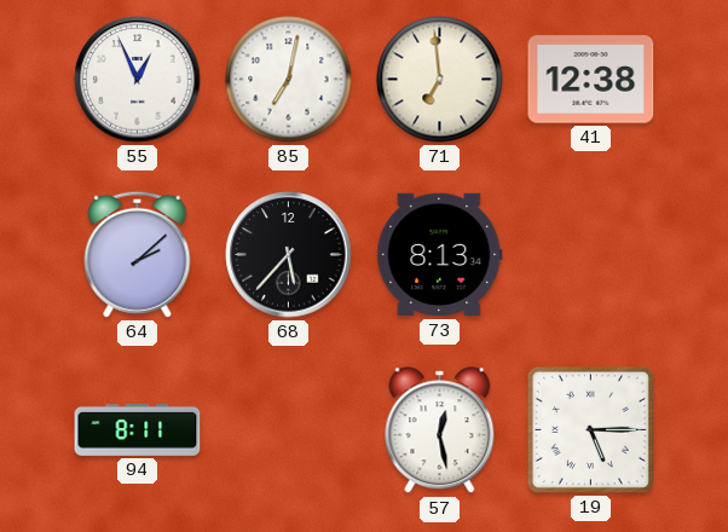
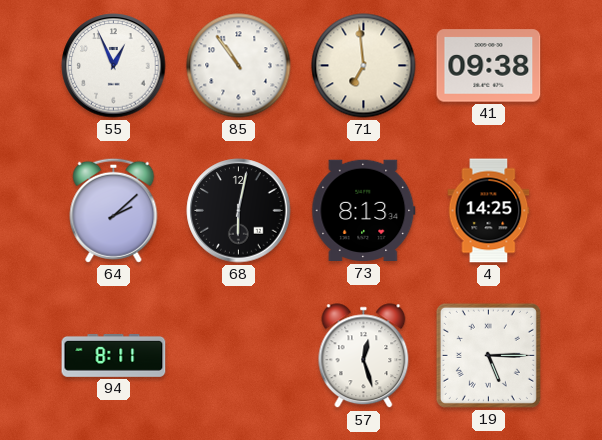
85: 7:02 -> 10:54 (239, 66)
41: 12:38 -> 09:38 (489, 66)
68: 5:37 -> 6:02 (239, 211)
4: none -> 14:25 (489, 211)
57: 12:28 -> 12:27 (364, 356)
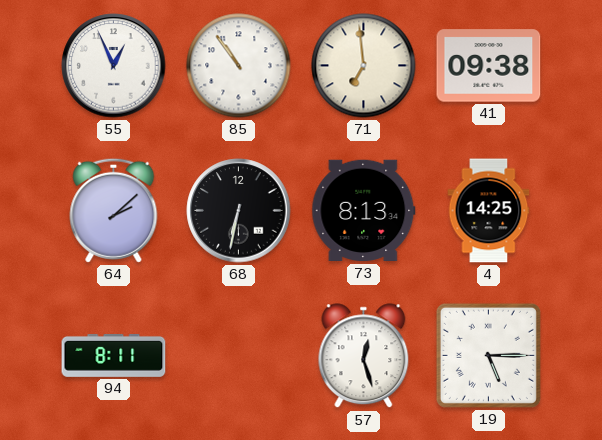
68: 6:02 -> 6:32 (239, 211)
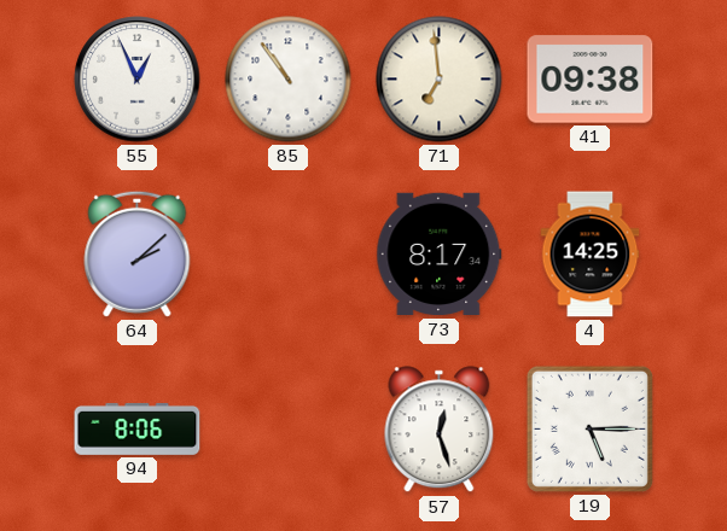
68: 6:32 -> none (239, 211)
73: 8:13 -> 8:17 (440, 255)
94: 8:11 -> 8:06 (138, 428)
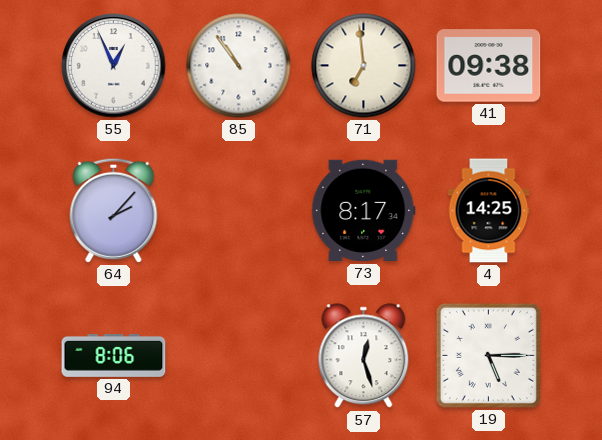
64: 2:08 -> 2:07 (114, 210)
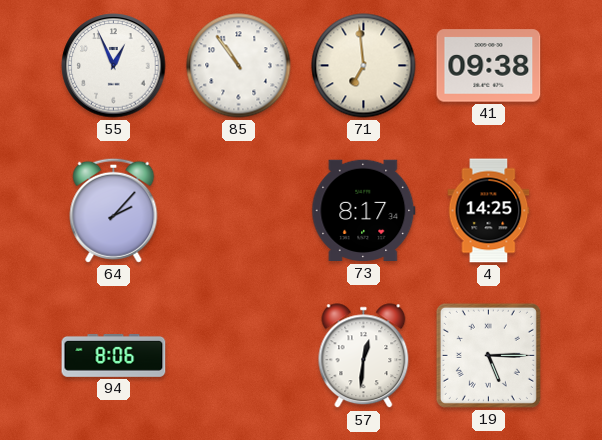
57: 12:27 -> 12:31 (364, 356)
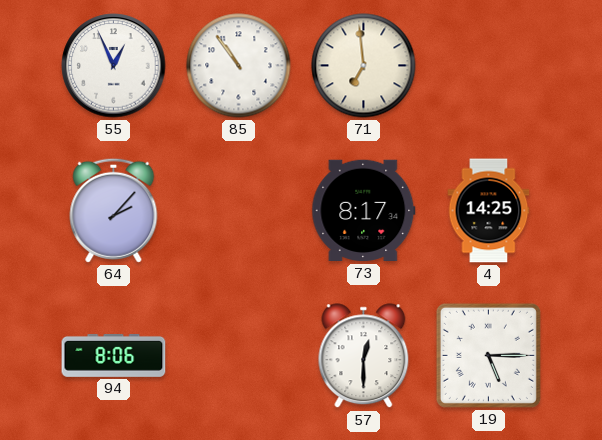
41: 09:38 -> none (489, 66)
57: 12:31 -> 12:30 (364, 356)
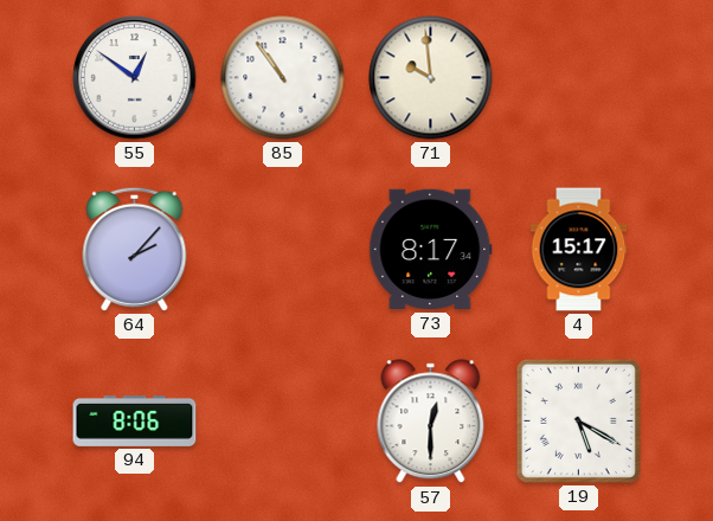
55: 12:56 -> 12:51 (135, 78)
71: 6:59 -> 9:59 (431, 78)
4: 14:25 -> 15:17 (579, 250)
19: 5:15 -> 5:20 (578, 420)
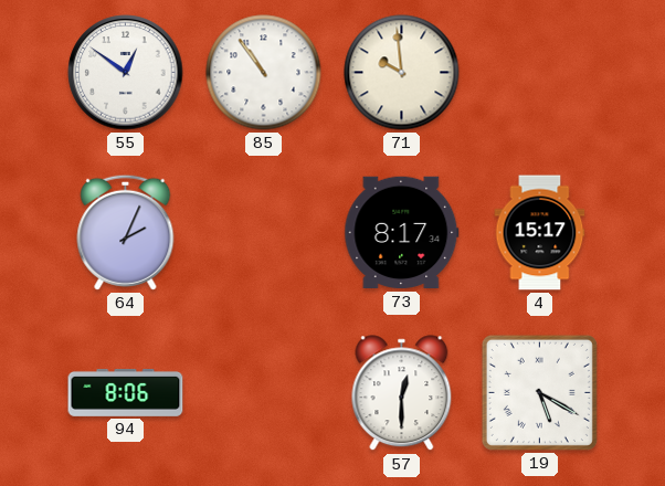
64: 2:07 -> 2:04 (126, 232)
